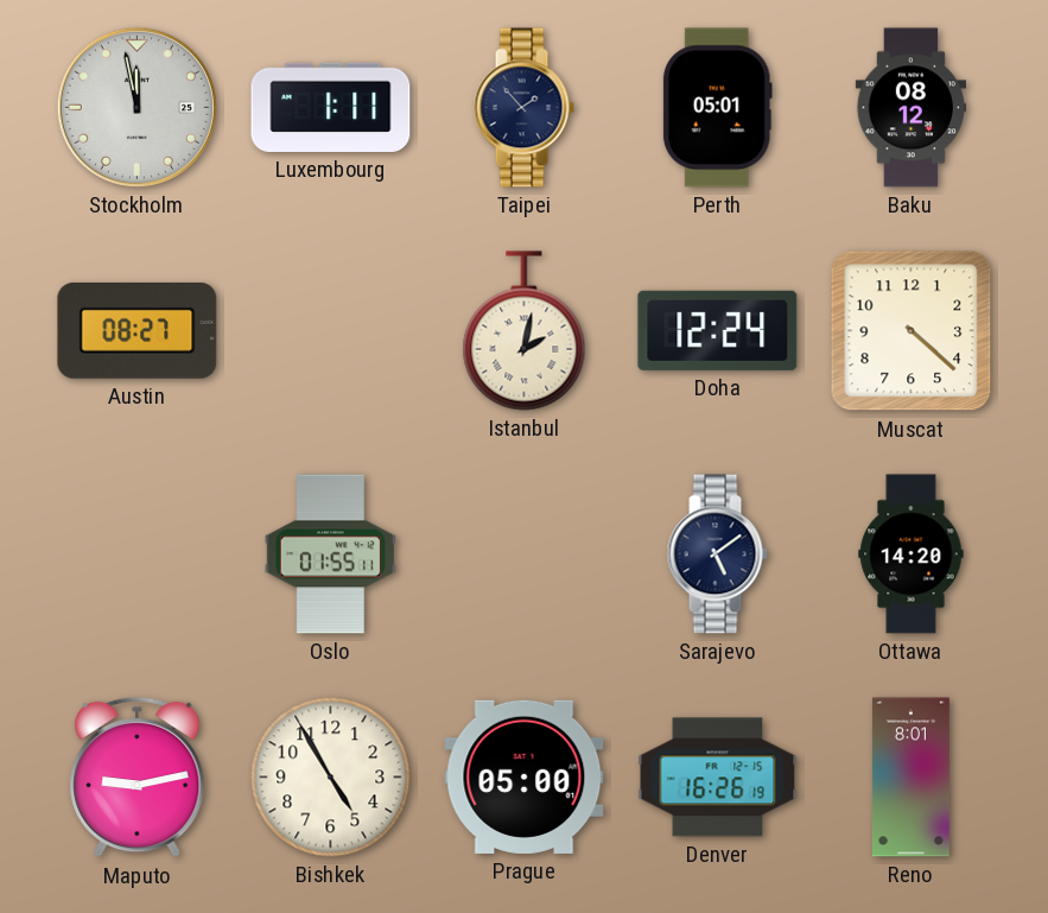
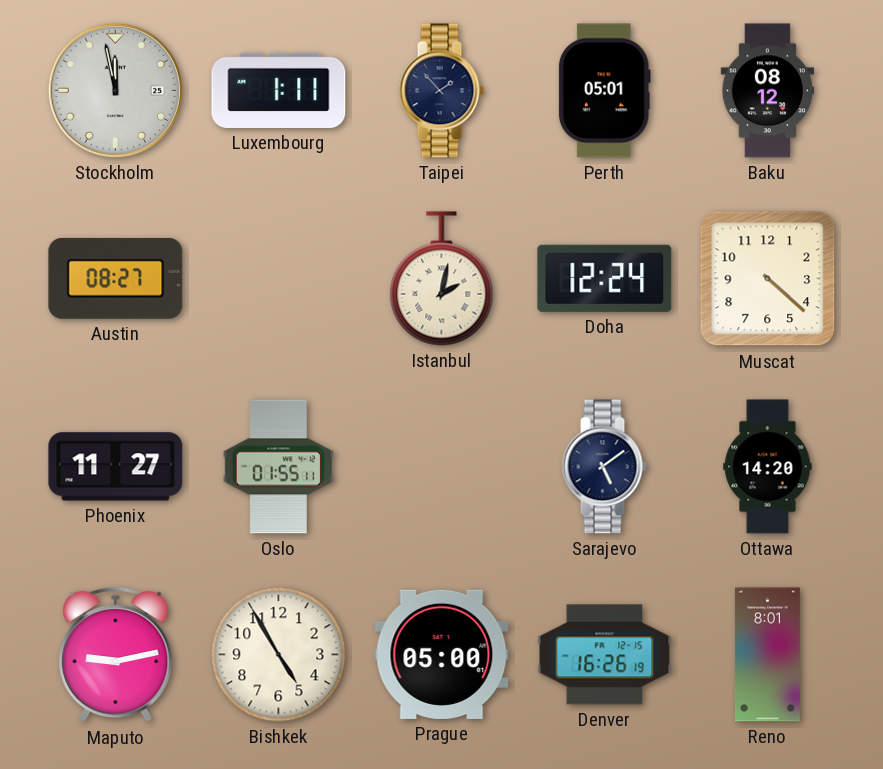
Phoenix: none -> 11:27 (116, 467)
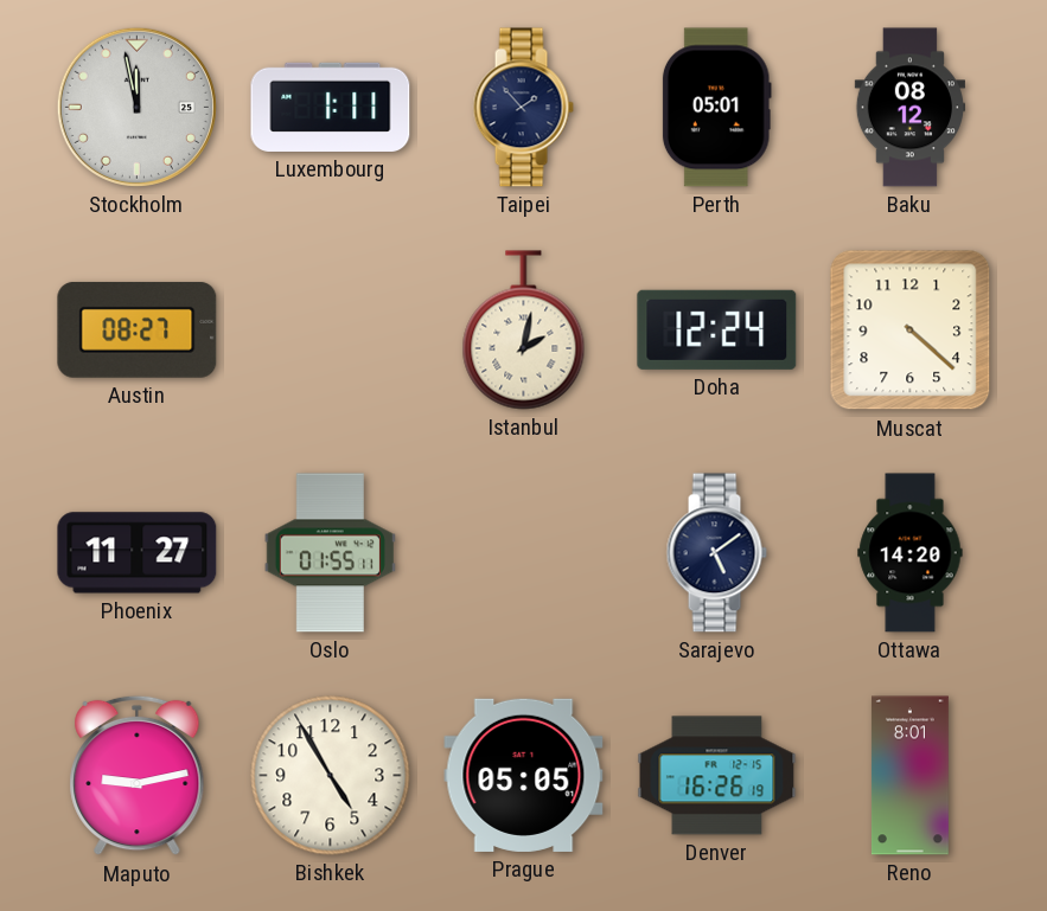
Prague: 05:00 -> 05:05 (524, 775)
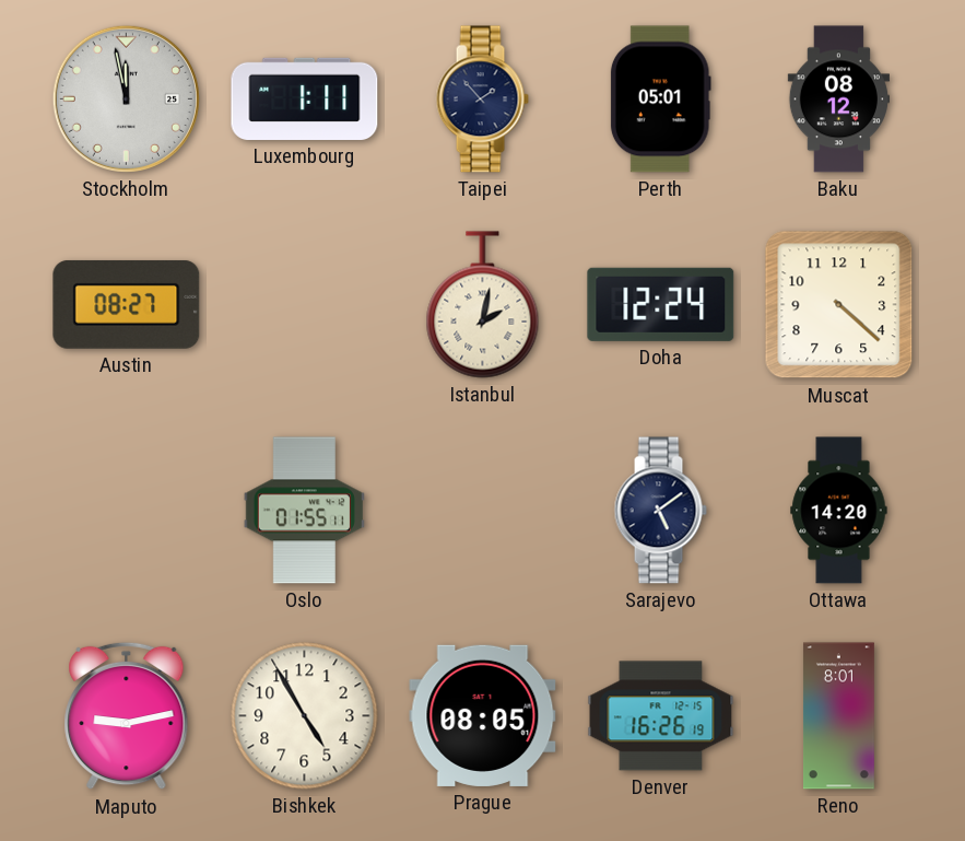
Phoenix: 11:27 -> none (138, 553)
Prague: 05:05 -> 08:05 (483, 715)
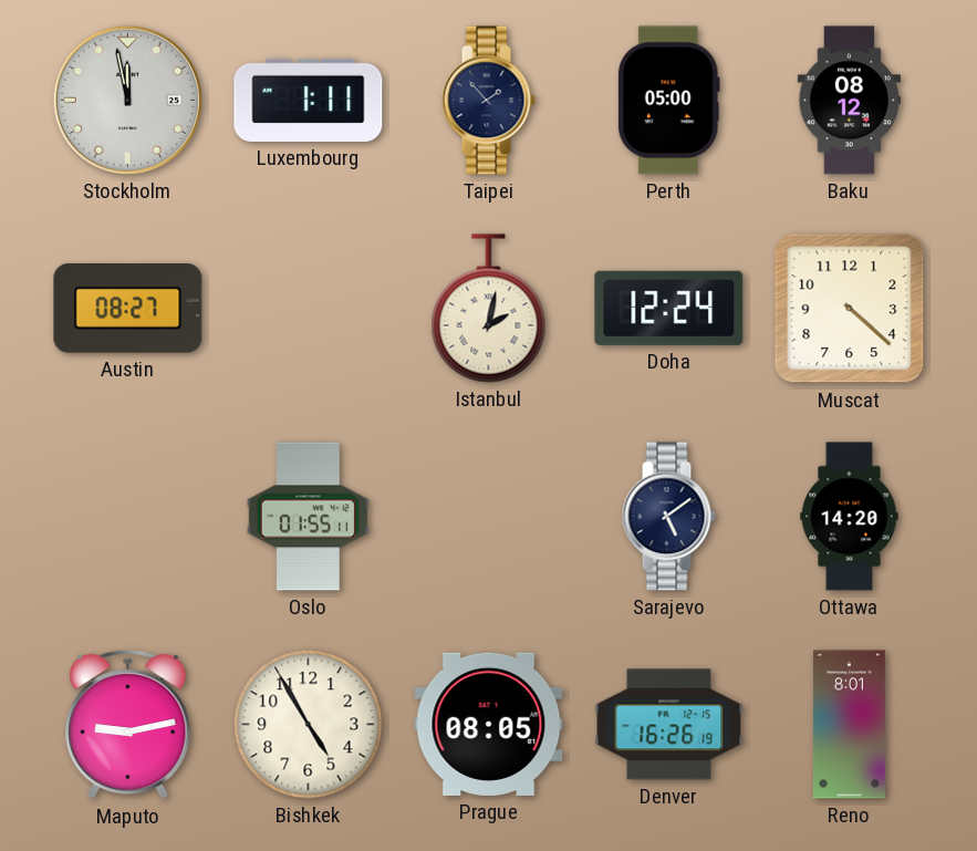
Perth: 05:01 -> 05:00 (668, 101)
